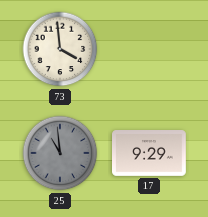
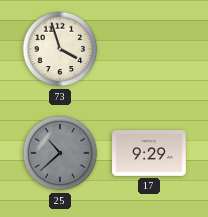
73: 3:59 -> 3:57 (60, 49)
25: 10:59 -> 10:38 (60, 153)
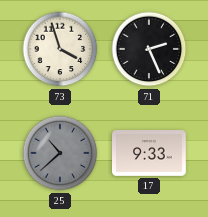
71: none -> 2:26 (149, 49)
17: 9:29 -> 9:33 (150, 154)
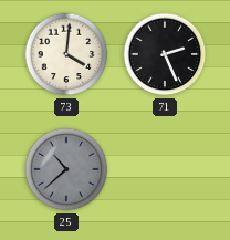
73: 3:57 -> 4:01 (66, 54)
17: 9:33 -> none (150, 154)
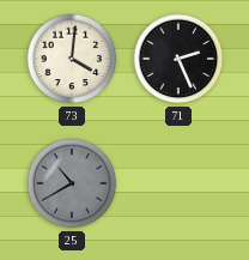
25: 10:38 -> 10:40 (72, 183)
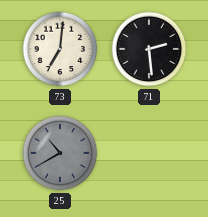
73: 4:01 -> 7:01 (60, 49)
71: 2:26 -> 2:29 (149, 49)
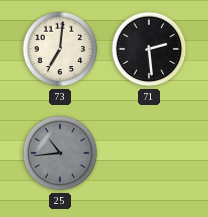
25: 10:40 -> 10:44 (60, 153)
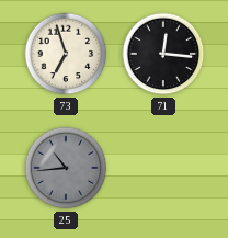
73: 7:01 -> 6:57 (66, 54)
71: 2:29 -> 12:16 (163, 54)
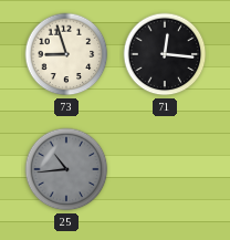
73: 6:57 -> 8:57 (66, 54)
